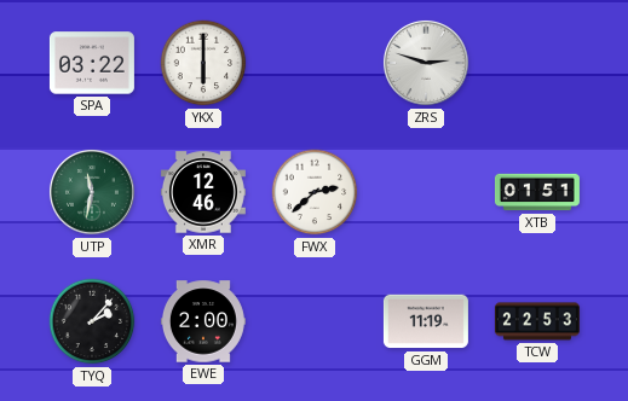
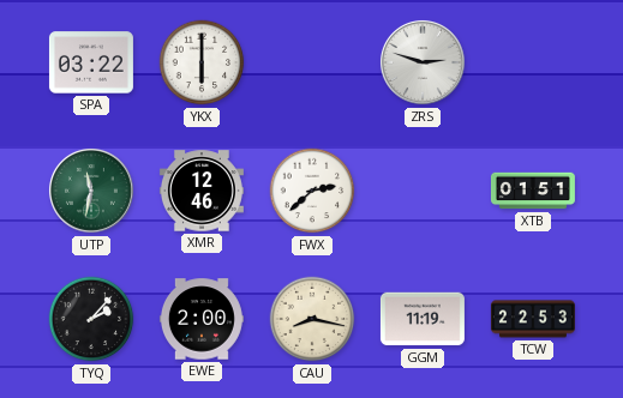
CAU: none -> 8:17 (312, 319)
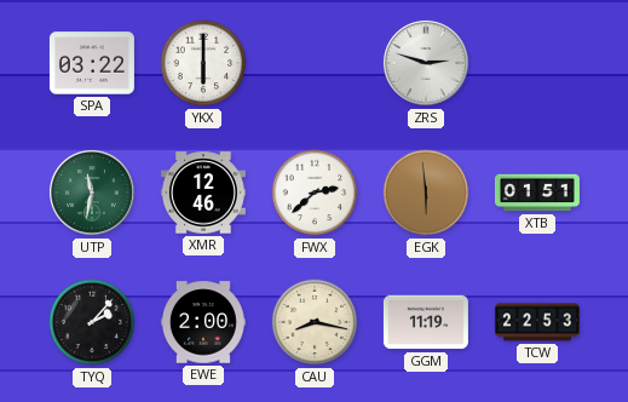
EGK: none -> 5:59 (426, 193)
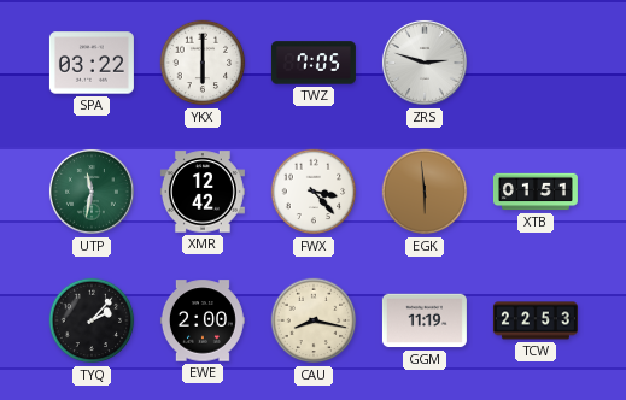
TWZ: none -> 7:05 (314, 63)
XMR: 12:46 -> 12:42 (203, 192)
FWX: 2:38 -> 3:23 (314, 192)
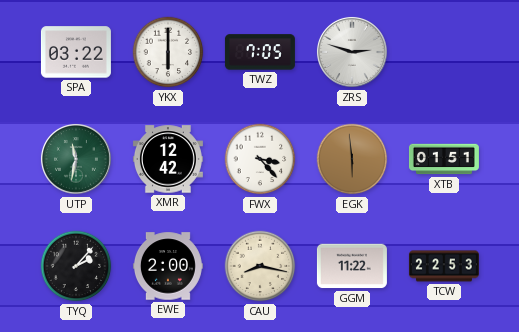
GGM: 11:19 -> 11:22 (352, 266)
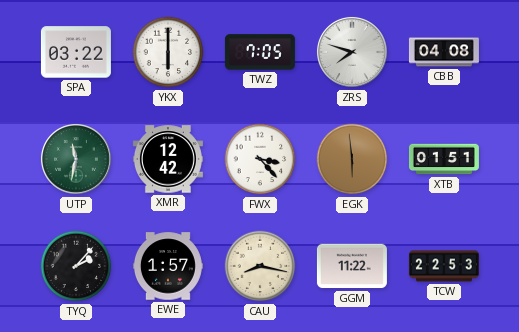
ZRS: 2:48 -> 7:48 (352, 52)
CBB: none -> 04:08 (444, 52)
EWE: 2:00 -> 1:57 (168, 266)
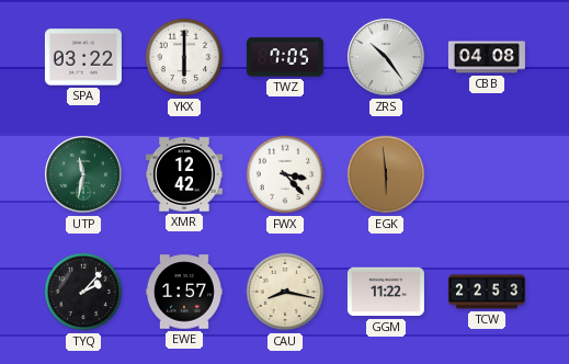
ZRS: 7:48 -> 10:24 (386, 57)
XTB: 01:51 -> none (444, 159)
